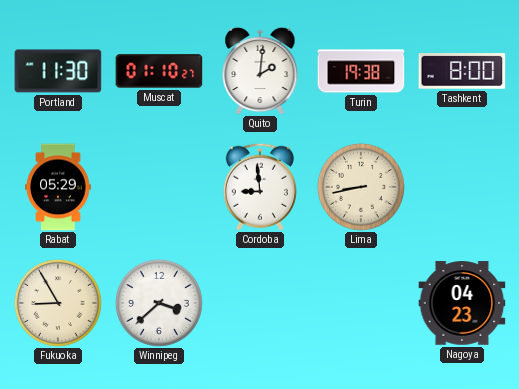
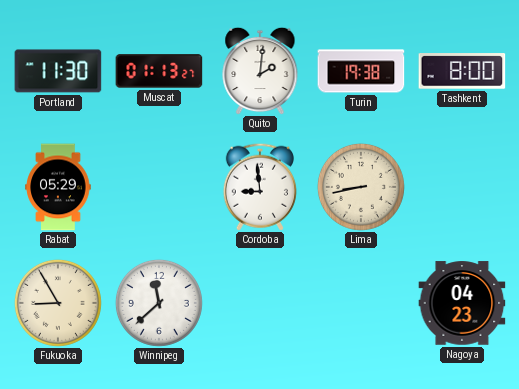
Muscat: 01:10 -> 01:13 (159, 71)
Winnipeg: 3:38 -> 11:38 (159, 303)
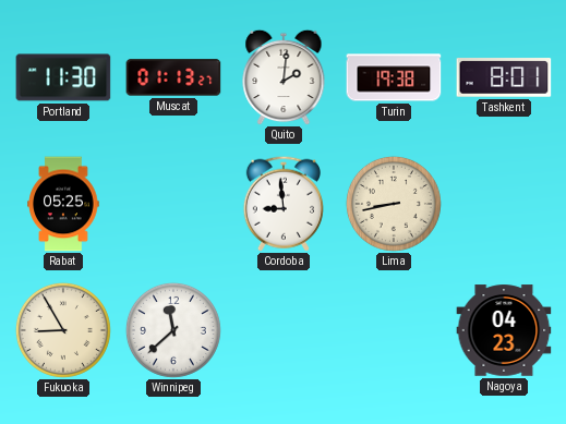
Tashkent: 8:00 -> 8:01 (504, 77)
Rabat: 05:29 -> 05:25 (63, 204)
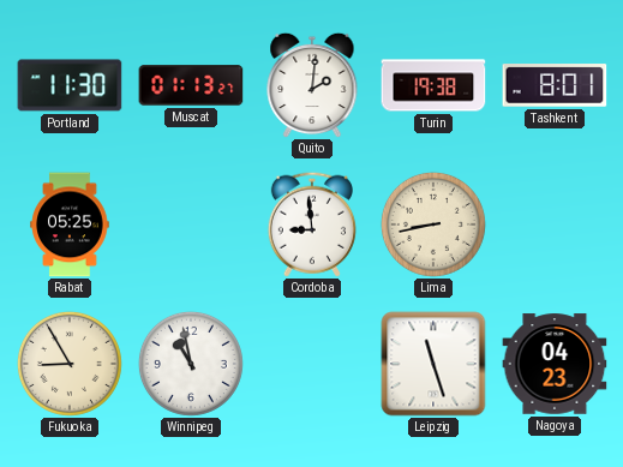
Winnipeg: 11:38 -> 10:58 (191, 364)
Leipzig: none -> 11:27 (433, 364)
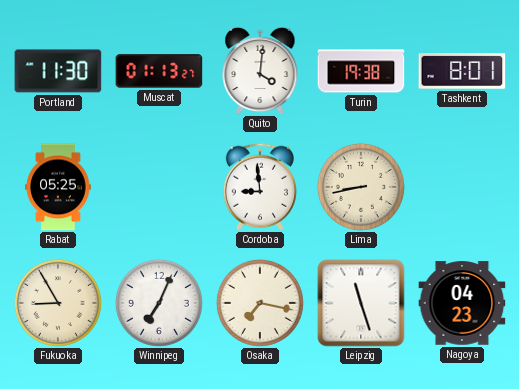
Quito: 2:01 -> 4:01 (260, 71)
Winnipeg: 10:58 -> 7:04 (159, 303)
Osaka: none -> 7:17 (260, 303)
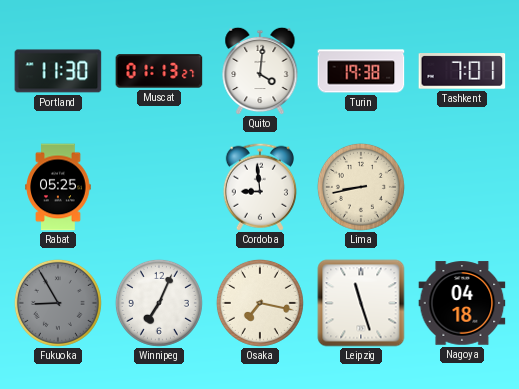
Tashkent: 8:01 -> 7:01 (462, 71)
Fukuoka dial: cream -> grey (58, 303)
Nagoya: 04:23 -> 04:18 (462, 303)
